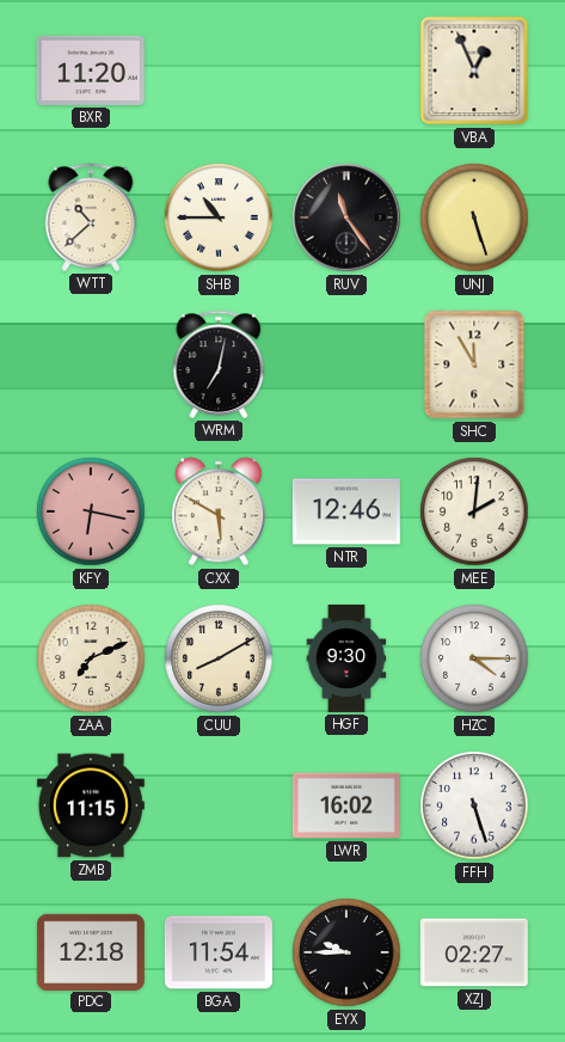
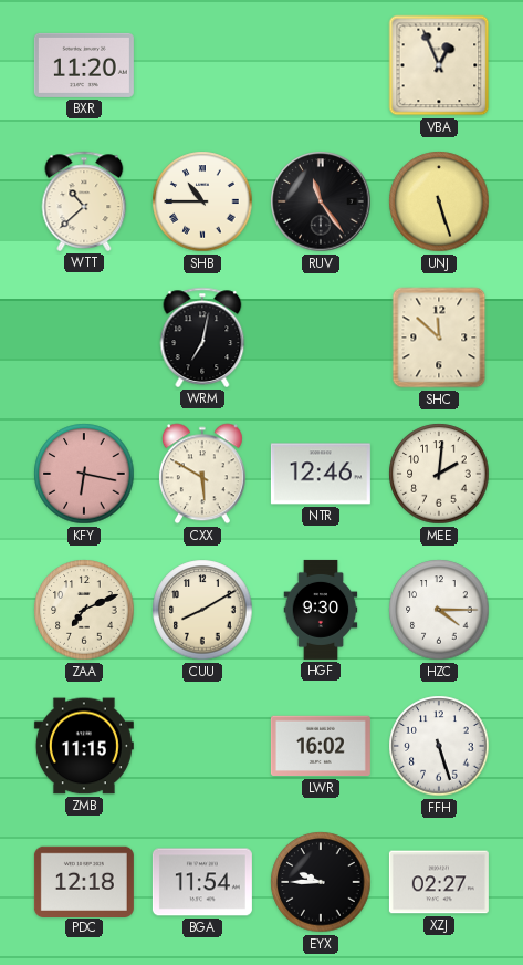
SHC: 11:55 -> 11:52 (439, 338)
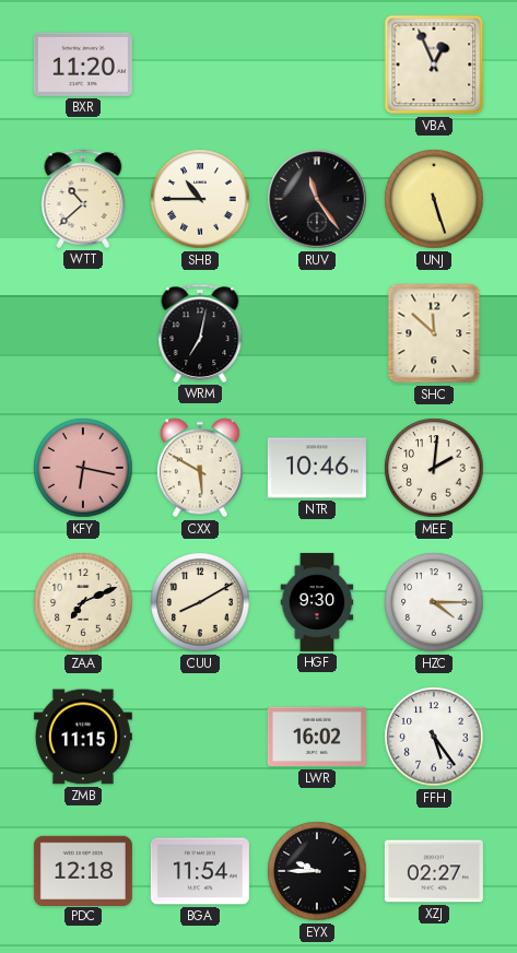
NTR: 12:46 -> 10:46 (317, 468)
FFH: 5:27 -> 5:24 (434, 737)
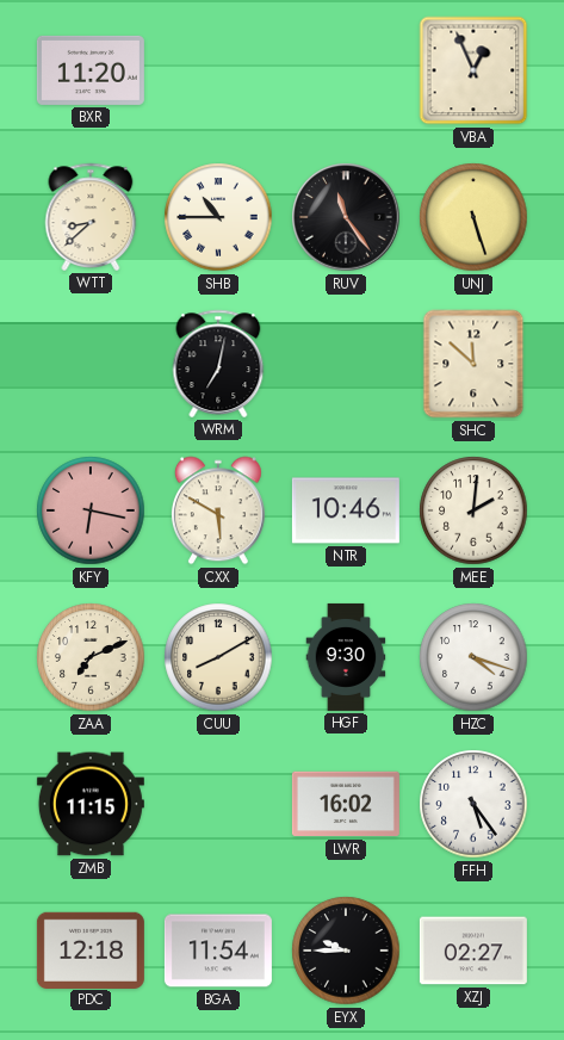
WTT: 10:38 -> 8:38 (91, 217)
HZC: 4:15 -> 4:18 (473, 657)
